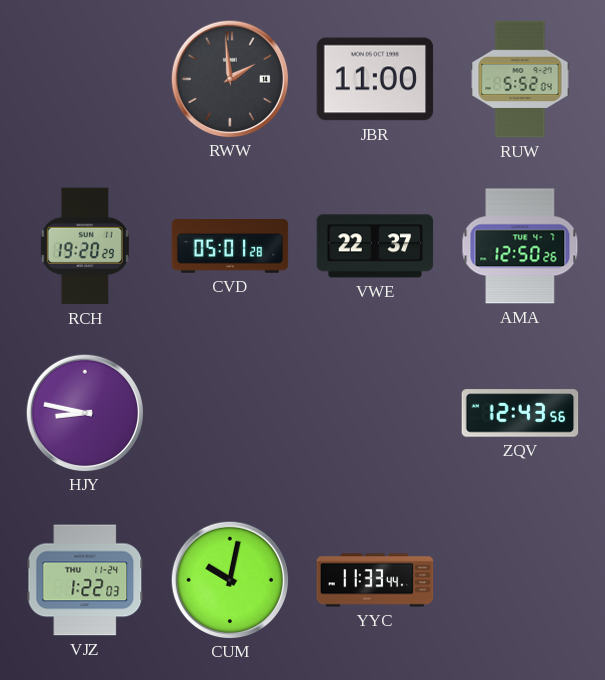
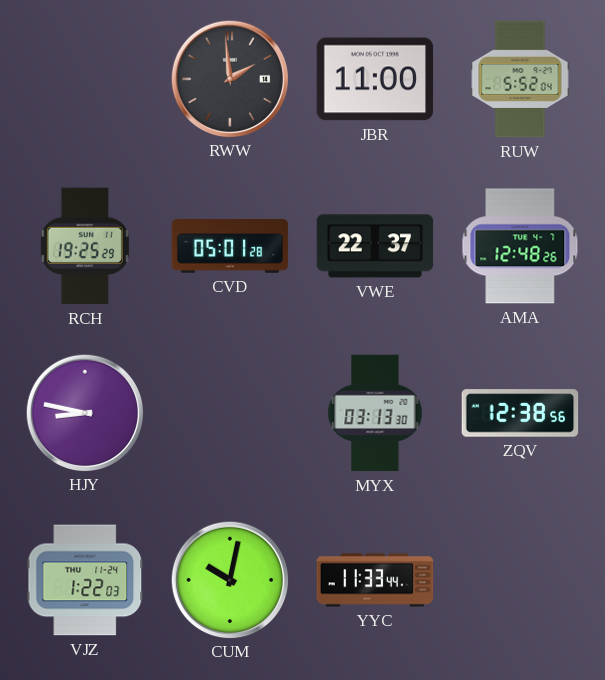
RCH: 19:20 -> 19:25 (85, 246)
AMA: 12:50 -> 12:48 (520, 246)
MYX: none -> 03:13 (375, 413)
ZQV: 12:43 -> 12:38 (520, 413)
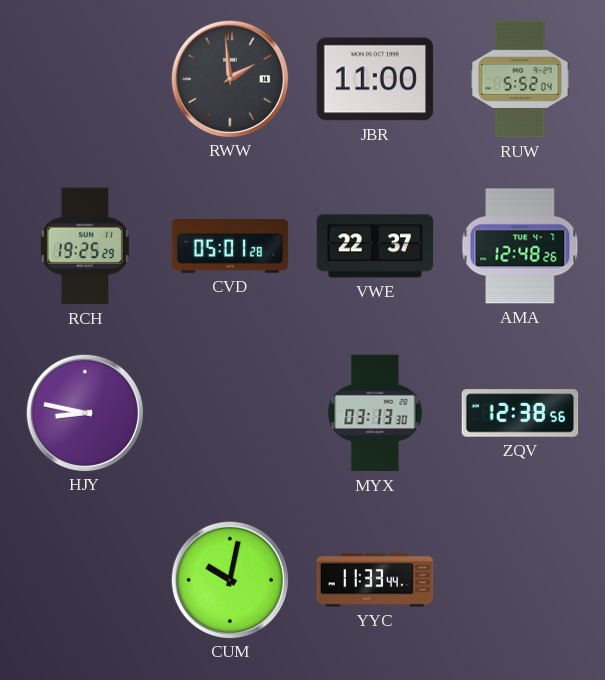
VJZ: 1:22 -> none (85, 580)
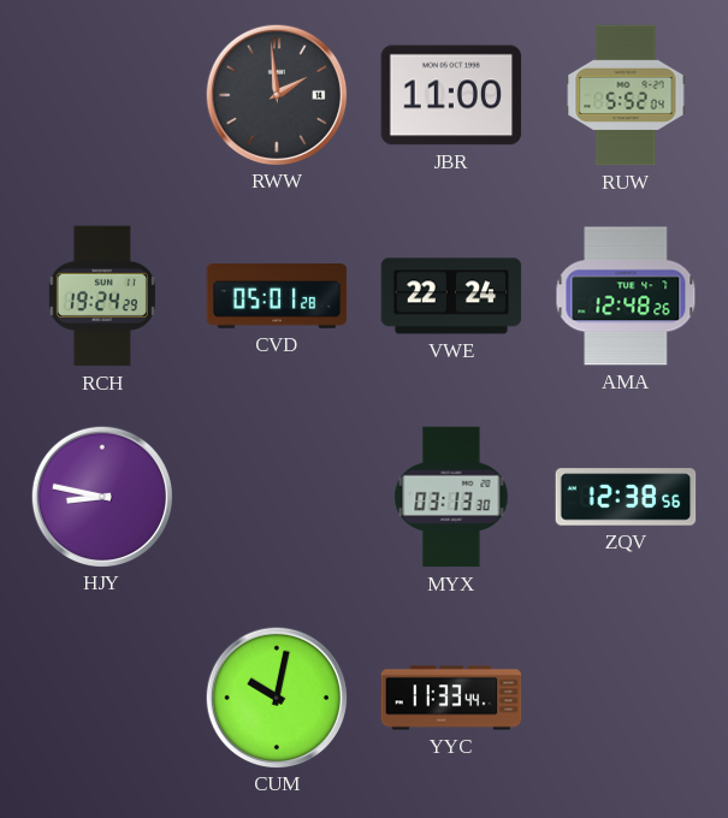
RCH: 19:25 -> 19:24 (102, 296)
VWE: 22:37 -> 22:24 (451, 296)
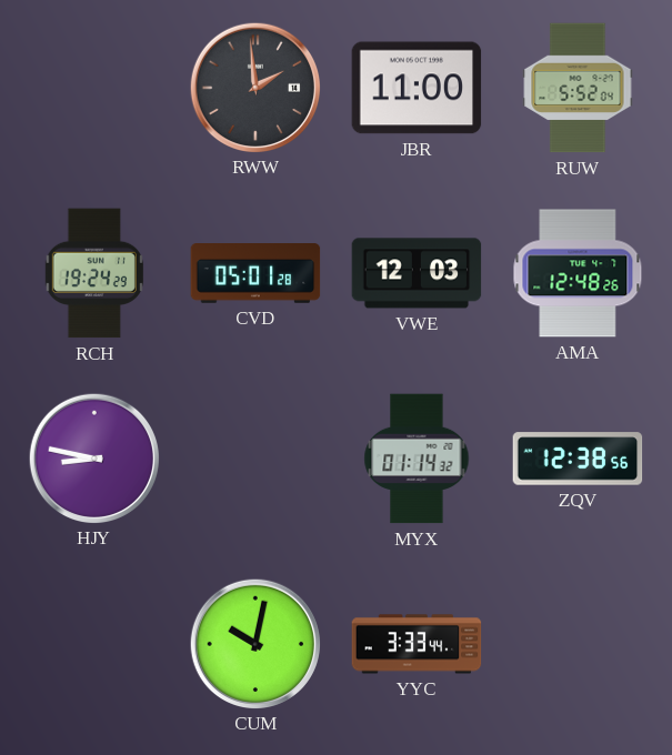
VWE: 22:24 -> 12:03 (417, 273)
MYX: 03:13 -> 01:14 (417, 459)
YYC: 11:33 -> 3:33 (417, 644)
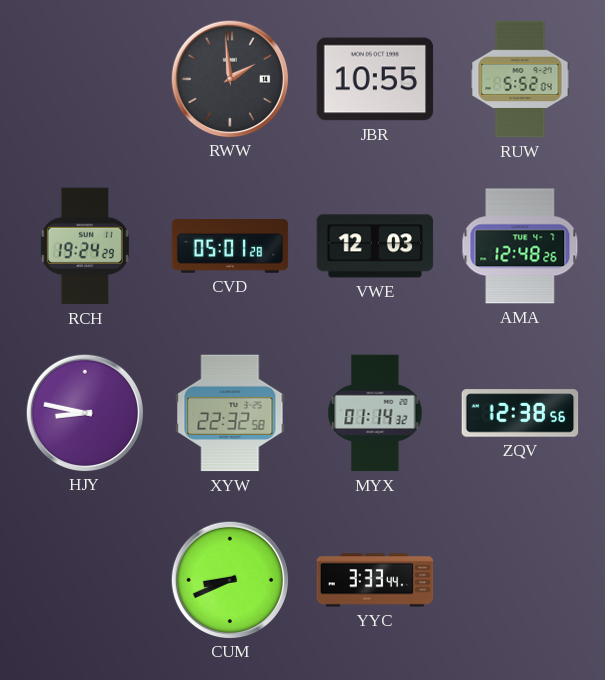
JBR: 11:00 -> 10:55 (375, 79)
XYW: none -> 22:32 (230, 413)
CUM: 10:02 -> 8:41 (229, 579)
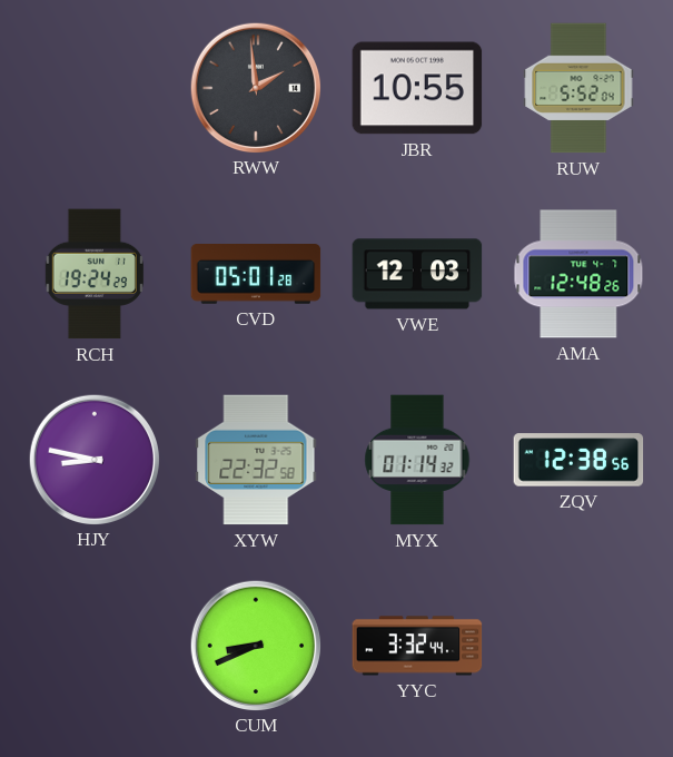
YYC: 3:33 -> 3:32 (417, 646)
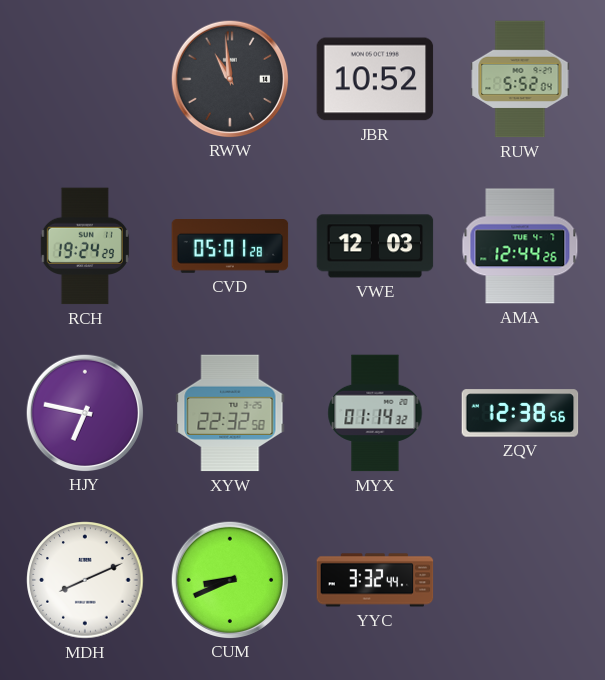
RWW: 1:59 -> 10:59 (229, 78)
JBR: 10:55 -> 10:52 (375, 79)
AMA: 12:48 -> 12:44 (520, 246)
HJY: 8:47 -> 6:47 (84, 412)
MDH: none -> 8:11 (85, 580)
